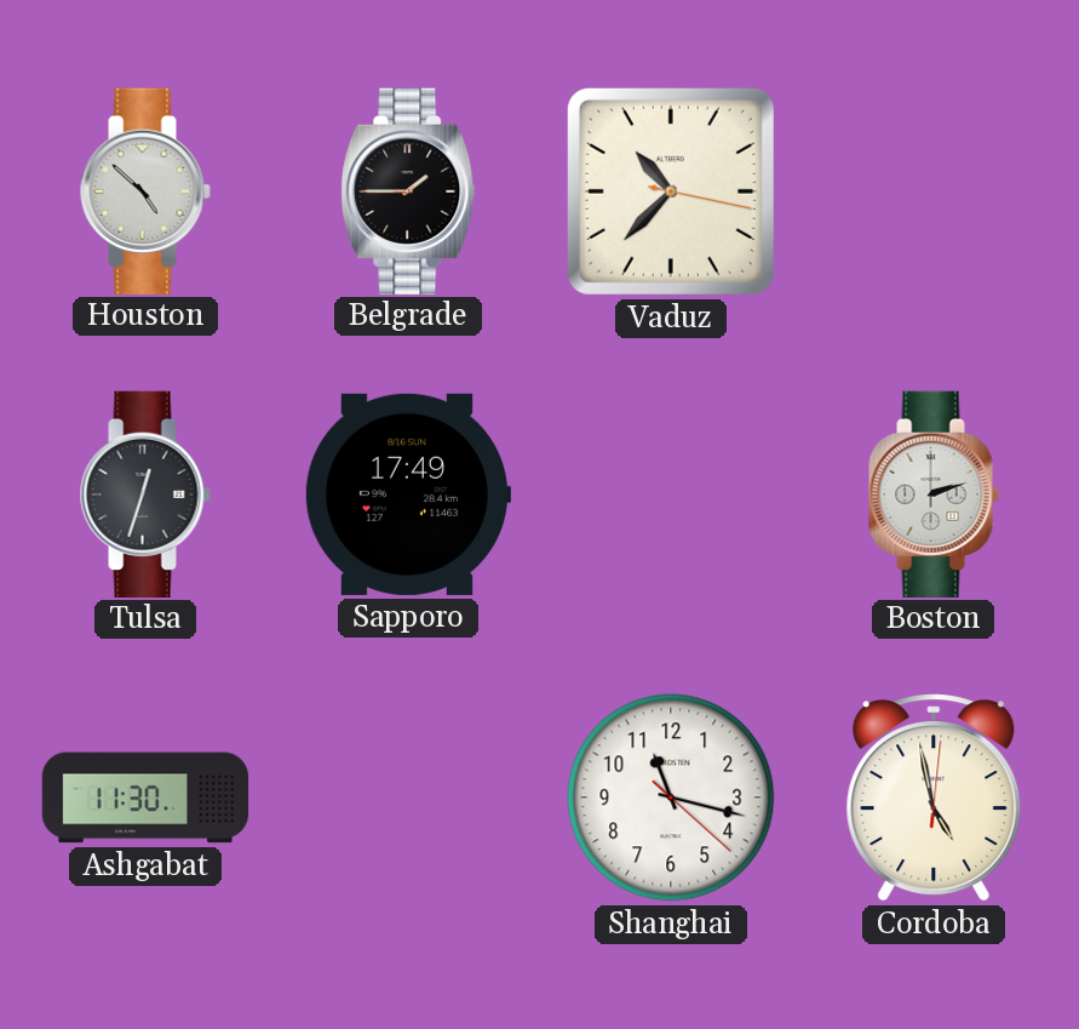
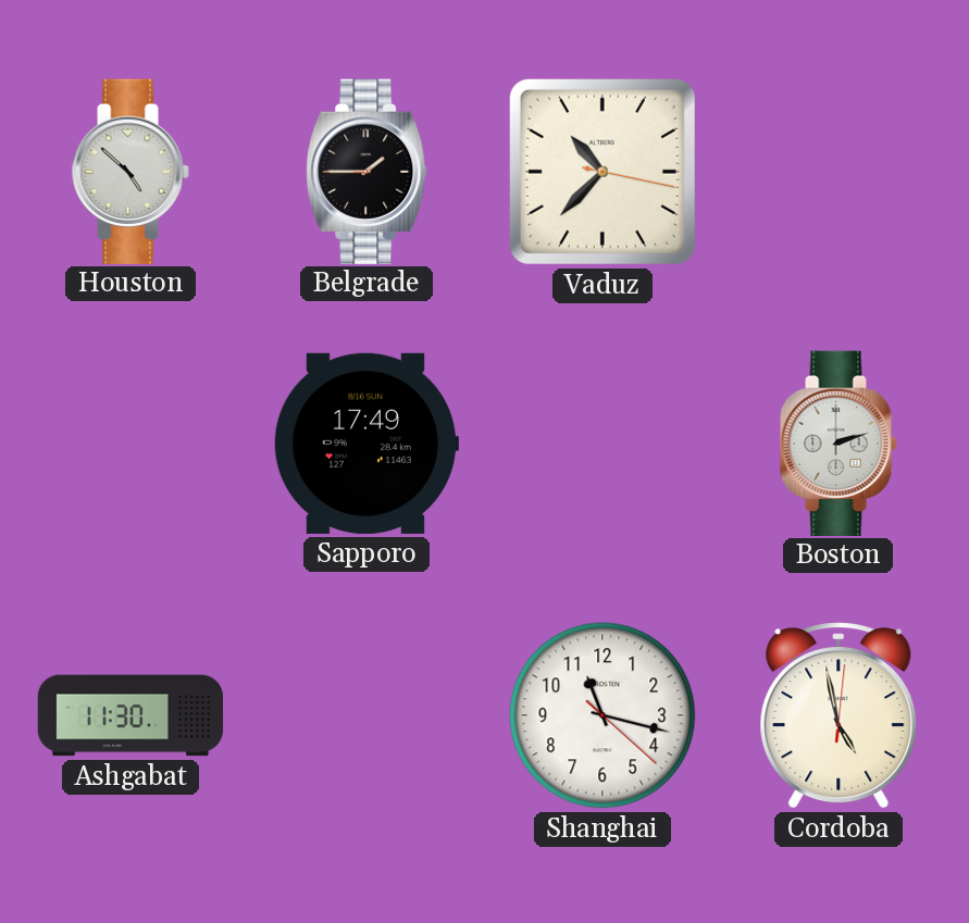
Tulsa: 12:33 -> none (145, 493)
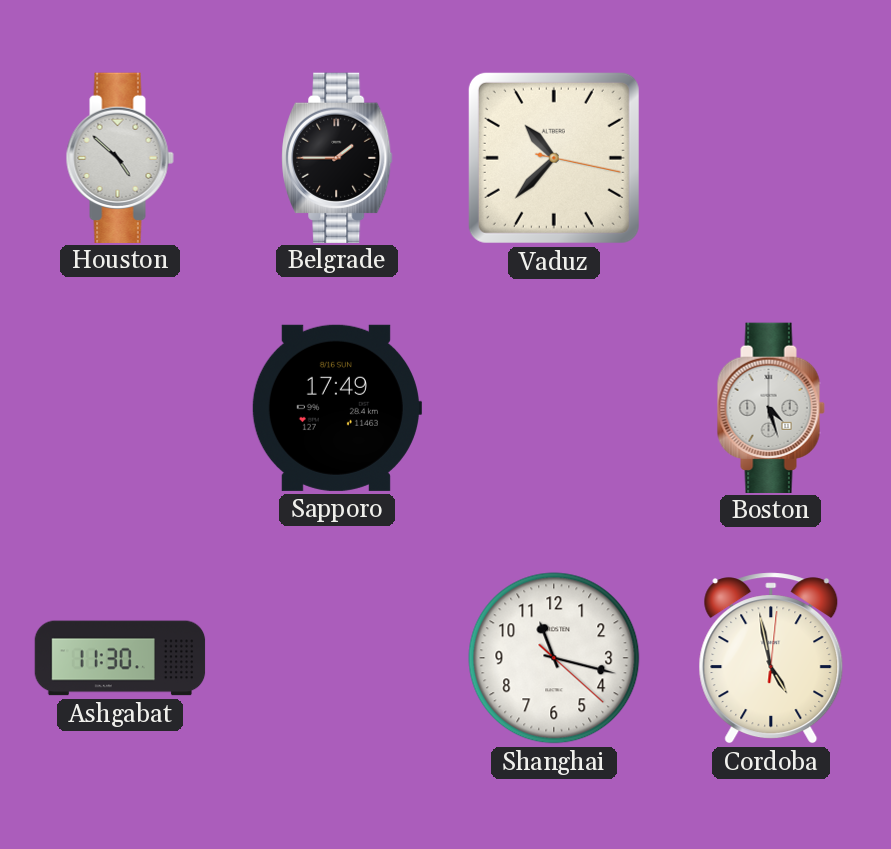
Boston: 2:12 -> 4:27 (771, 407)
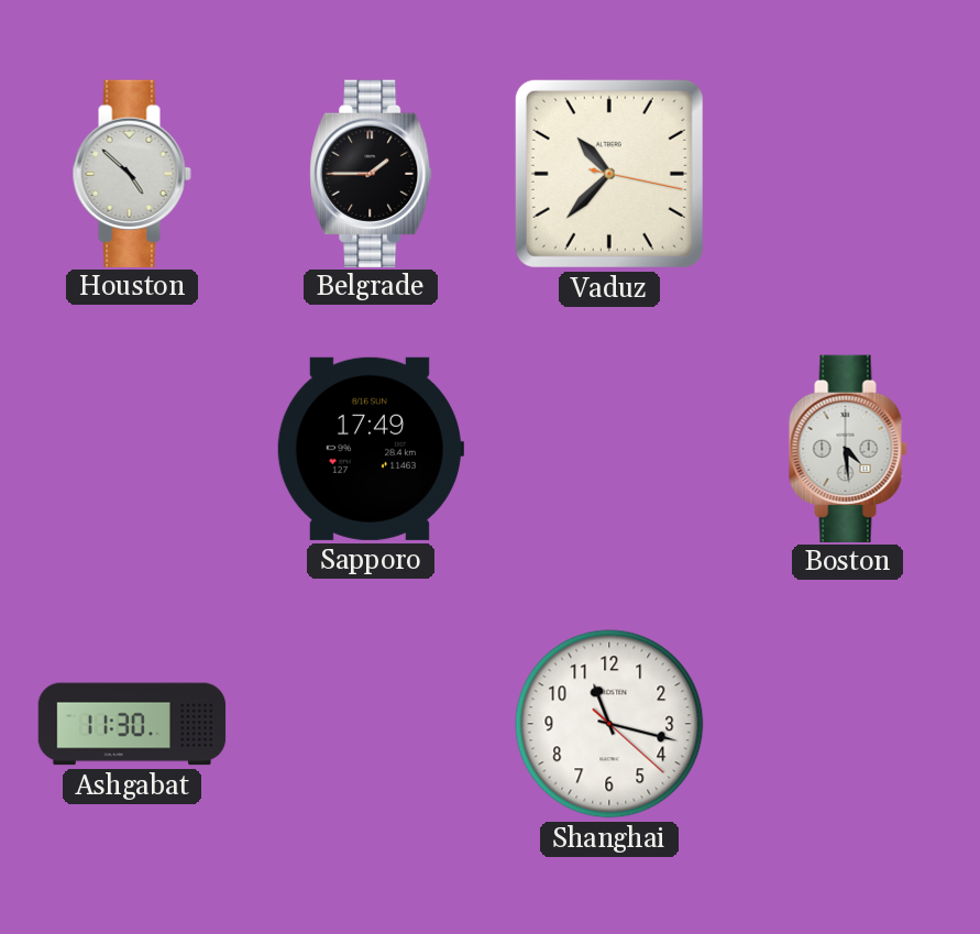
Boston: 4:27 -> 4:29 (848, 448)
Cordoba: 4:58 -> none (771, 658)
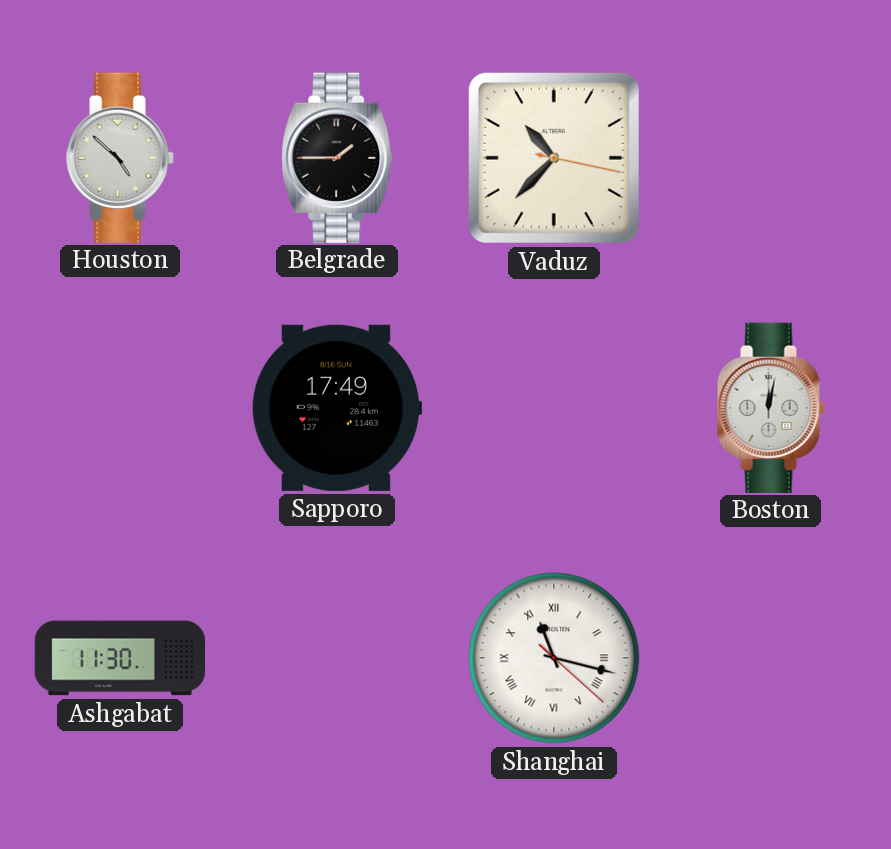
Boston: 4:29 -> 12:02 (771, 407)
Shanghai numerals: Arabic -> Roman (554, 658)
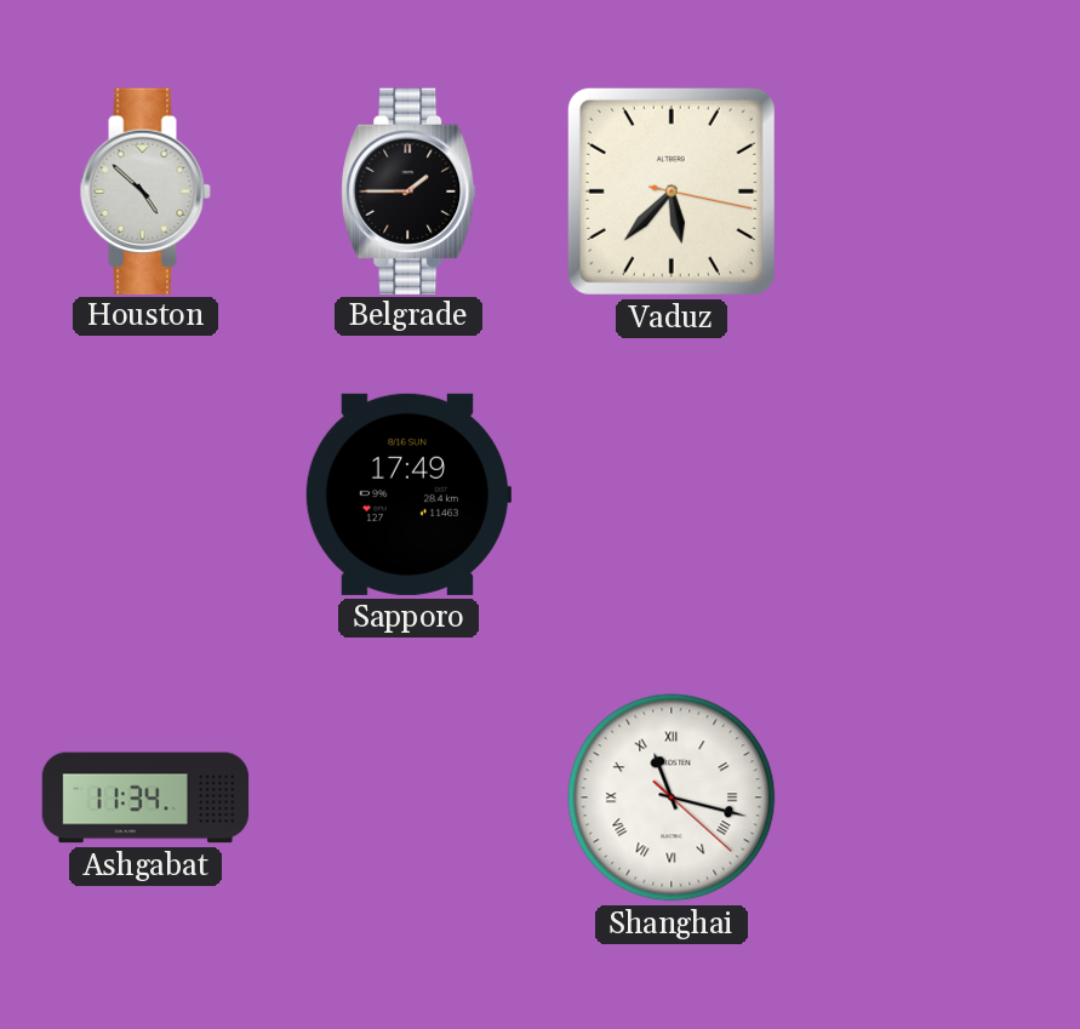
Vaduz: 10:37 -> 5:37 (672, 191)
Boston: 12:02 -> none (771, 407)
Ashgabat: 11:30 -> 11:34 (145, 798)
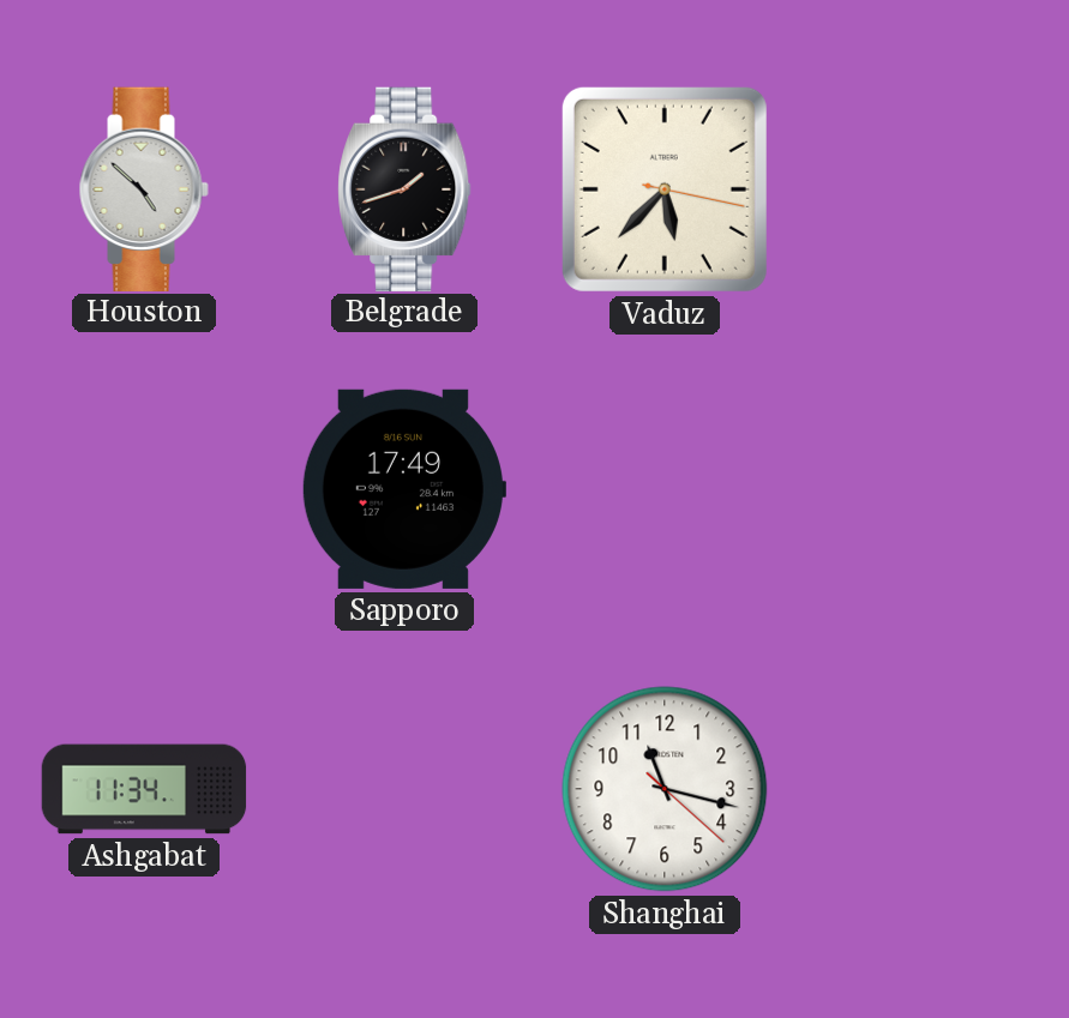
Belgrade: 1:45 -> 1:42 (404, 188)
Shanghai numerals: Roman -> Arabic (665, 789)
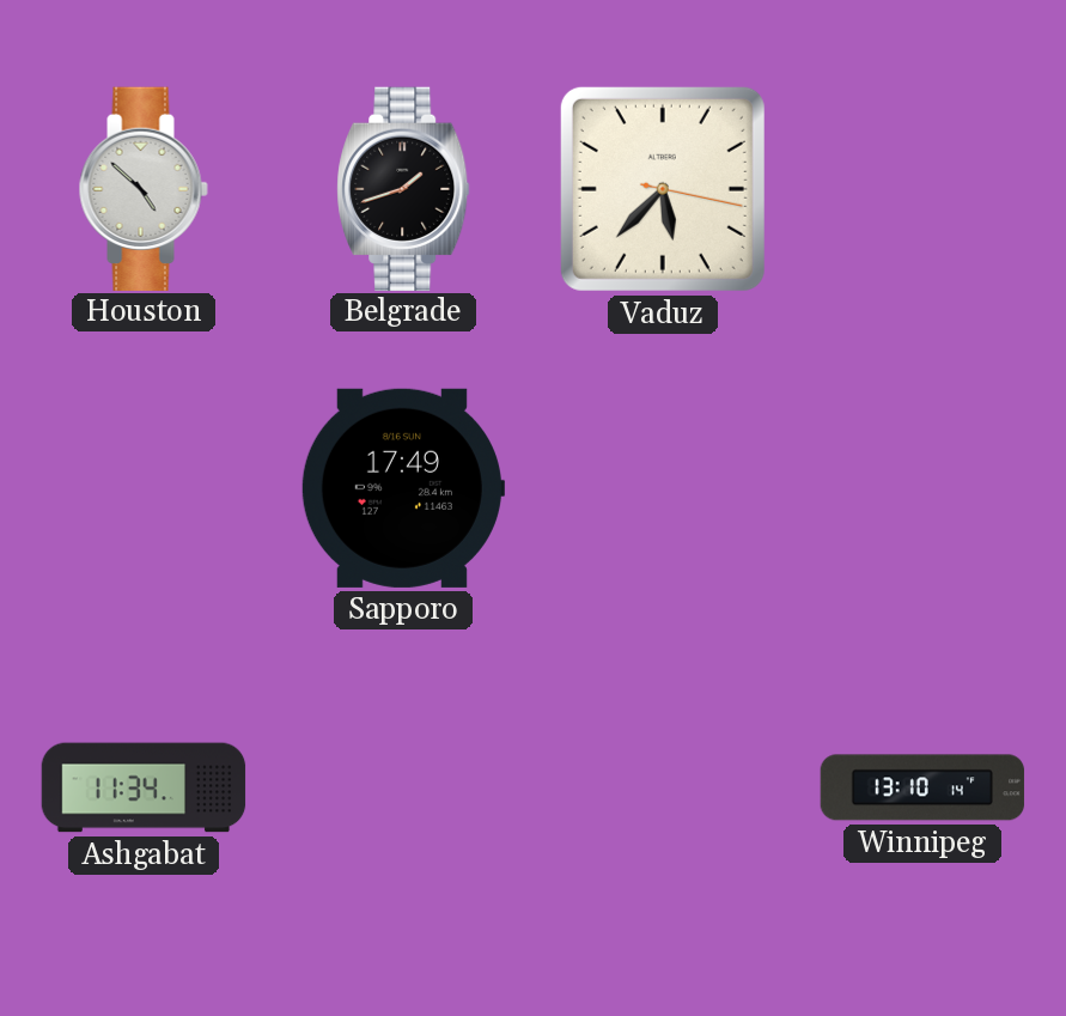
Shanghai: 11:17 -> none (665, 789)
Winnipeg: none -> 13:10 (922, 787)
